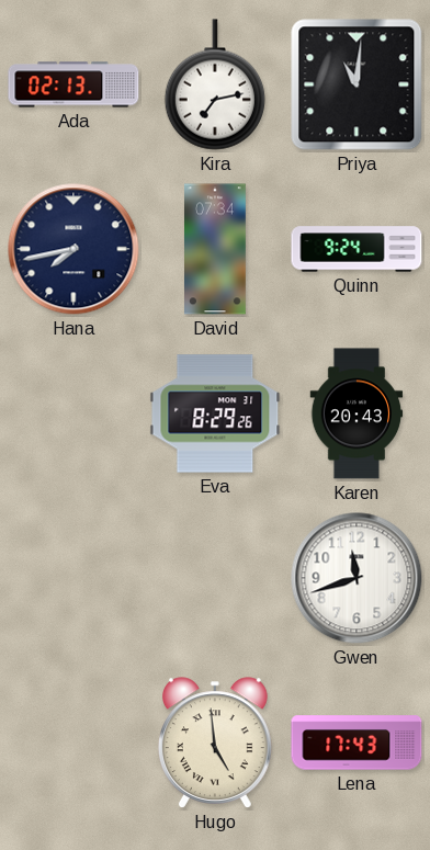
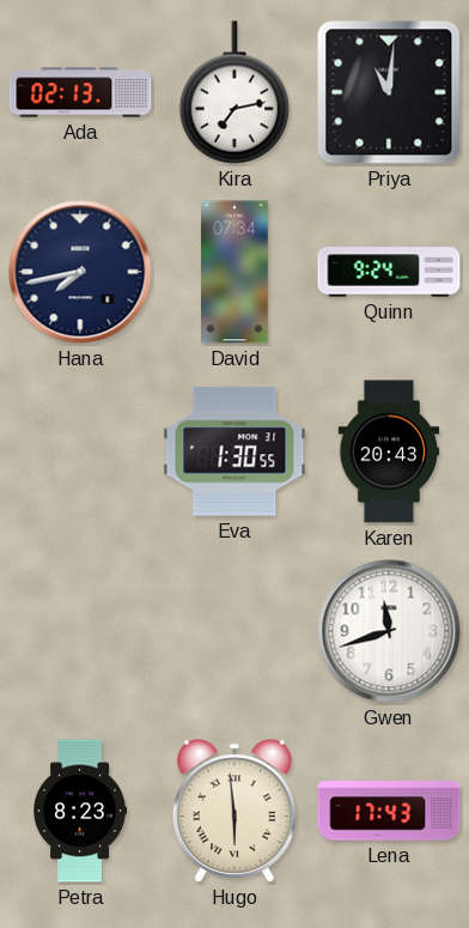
Eva: 8:29 -> 1:30 (234, 451)
Petra: none -> 8:23 (81, 811)
Hugo: 4:59 -> 5:59 (234, 811)
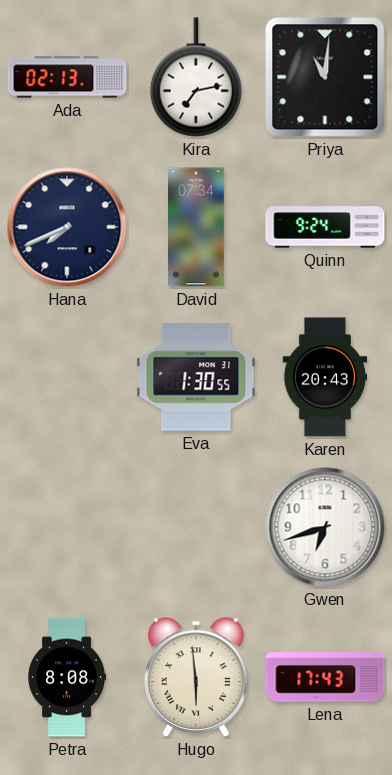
Hana: 7:43 -> 7:41 (67, 227)
Gwen: 11:42 -> 6:42 (325, 527)
Petra: 8:23 -> 8:08 (68, 677)
